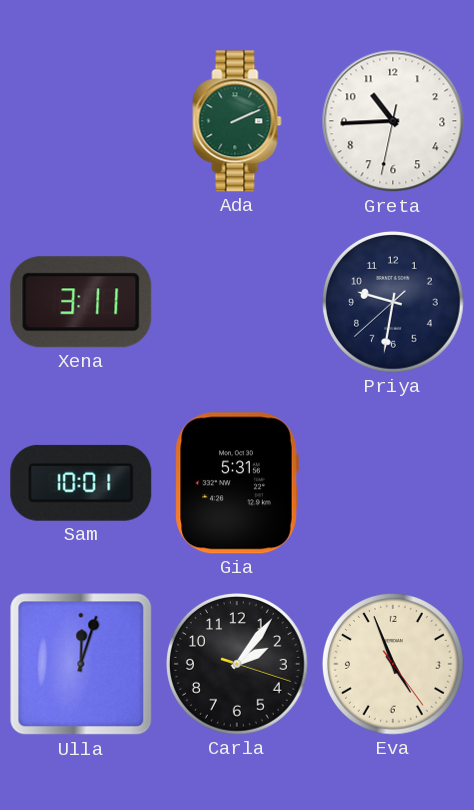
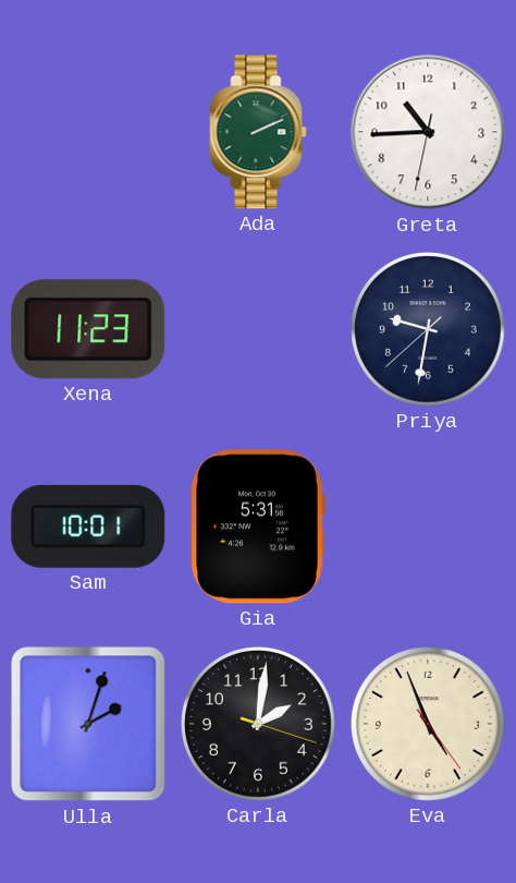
Xena: 3:11 -> 11:23 (88, 329)
Ulla: 12:03 -> 2:03 (88, 724)
Carla: 2:06 -> 2:01 (259, 725)
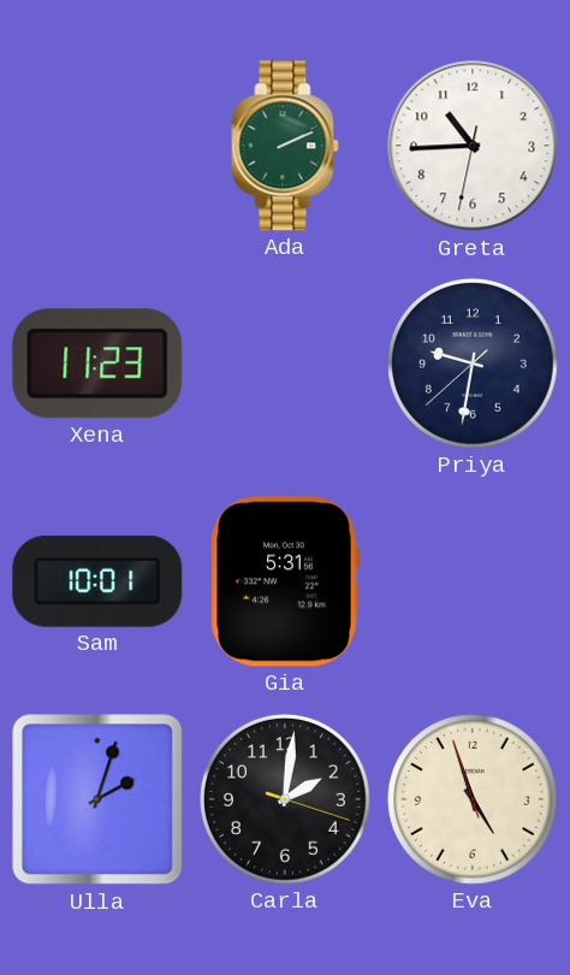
Eva: 4:56:24 -> 4:56:57 (474, 800)
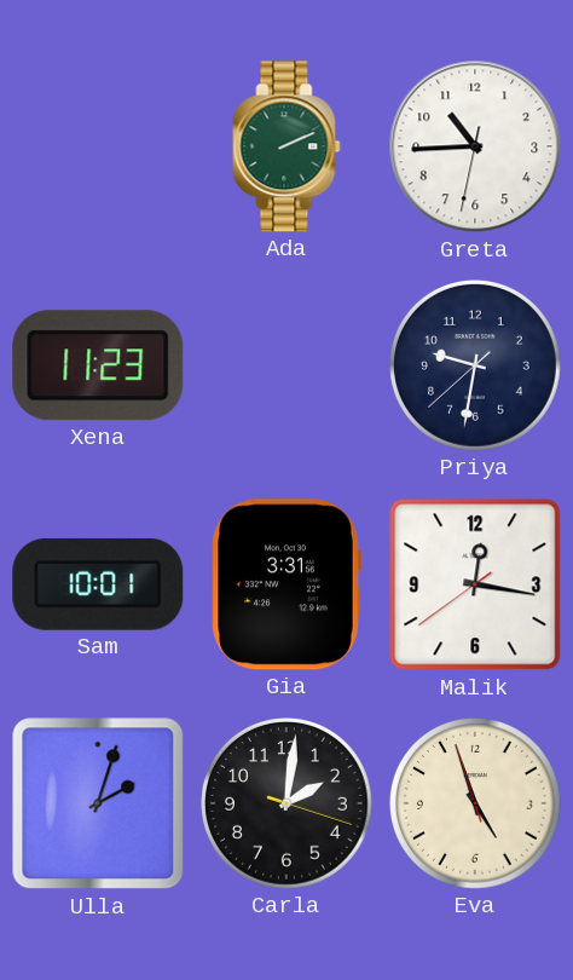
Gia: 5:31 -> 3:31 (286, 584)
Malik: none -> 12:16 (475, 584)
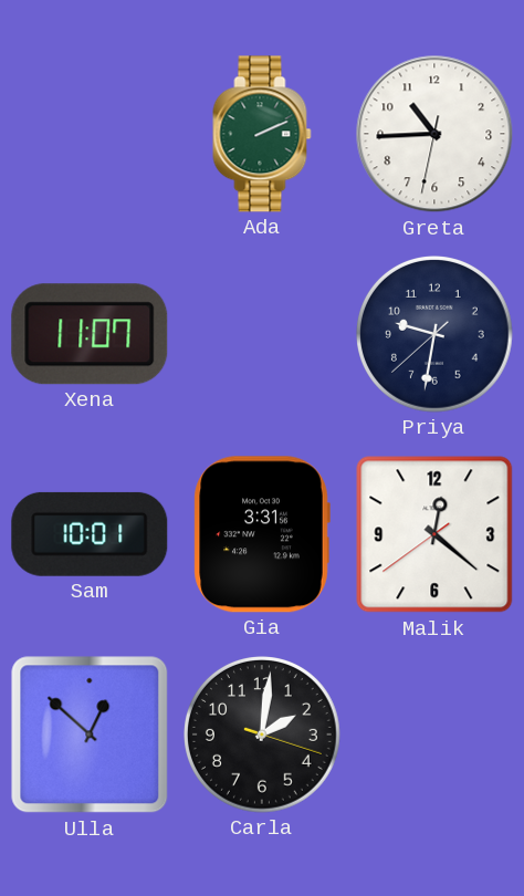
Xena: 11:23 -> 11:07 (90, 334)
Malik: 12:16 -> 12:21 (434, 534)
Ulla: 2:03 -> 12:52 (90, 734)
Eva: 4:56 -> none (476, 805)
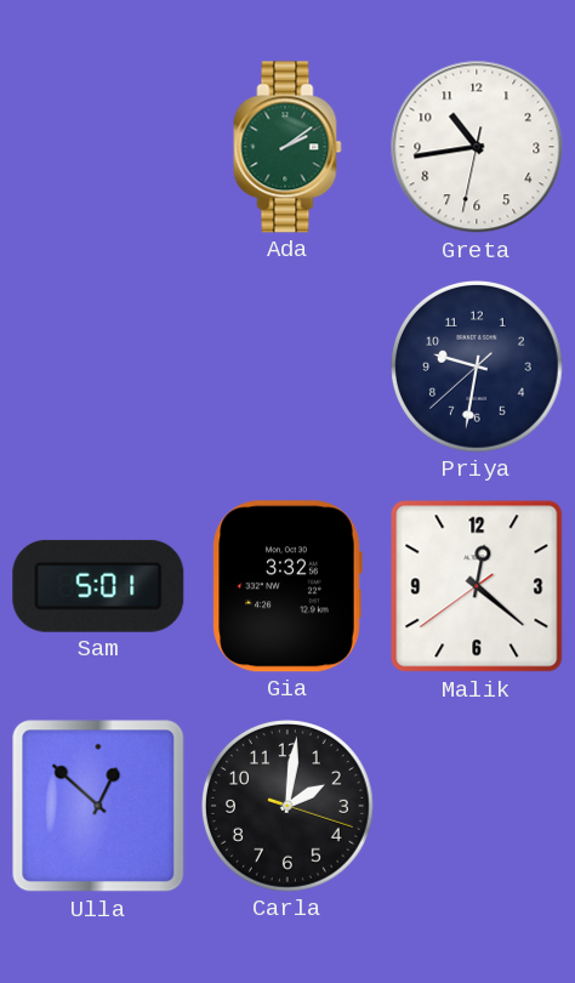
Ada: 2:11 -> 2:09 (287, 147)
Greta: 10:44 -> 10:43 (477, 147)
Xena: 11:07 -> none (90, 334)
Sam: 10:01 -> 5:01 (98, 586)
Gia: 3:31 -> 3:32 (287, 586)
